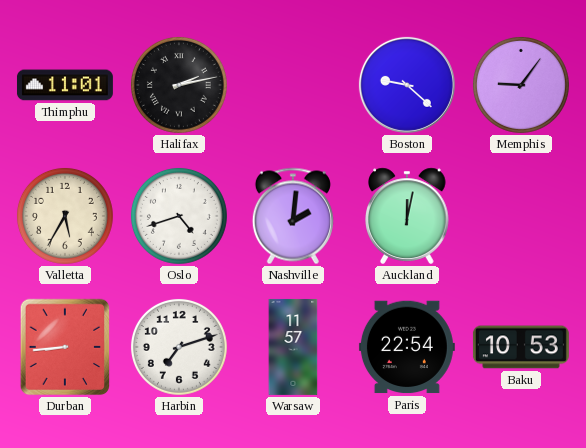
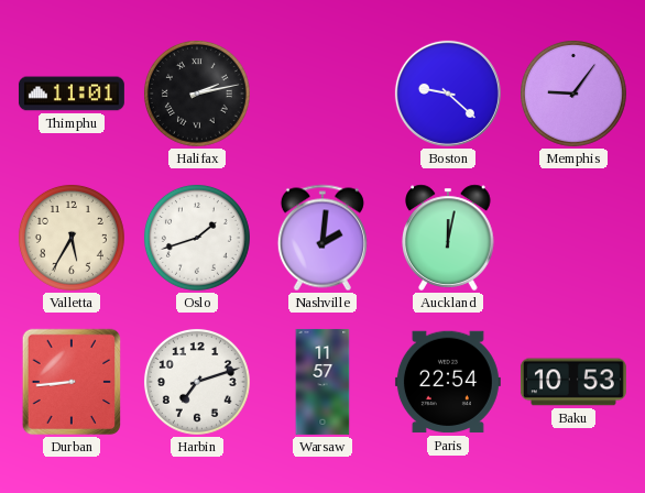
Oslo: 4:42 -> 1:42 (197, 238)
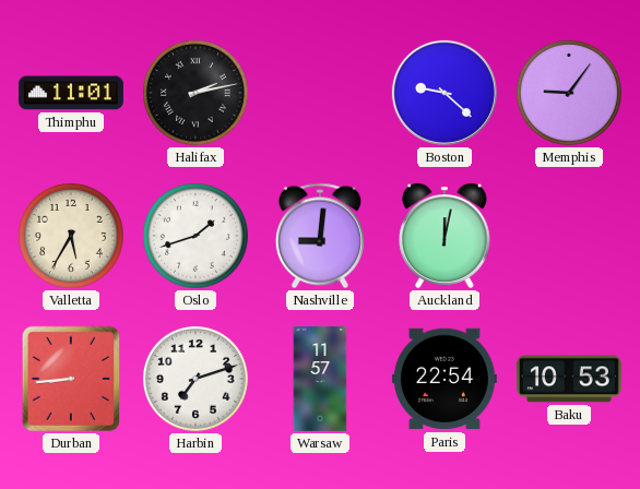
Nashville: 2:01 -> 9:01 (320, 236)
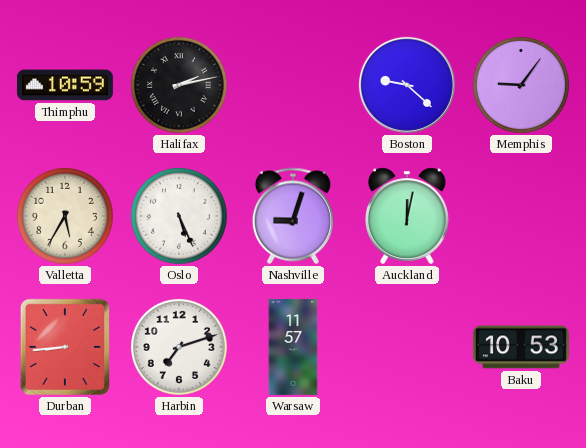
Thimphu: 11:01 -> 10:59 (65, 85)
Oslo: 1:42 -> 5:26 (179, 216)
Nashville: 9:01 -> 9:03 (293, 216)
Paris: 22:54 -> none (445, 379)
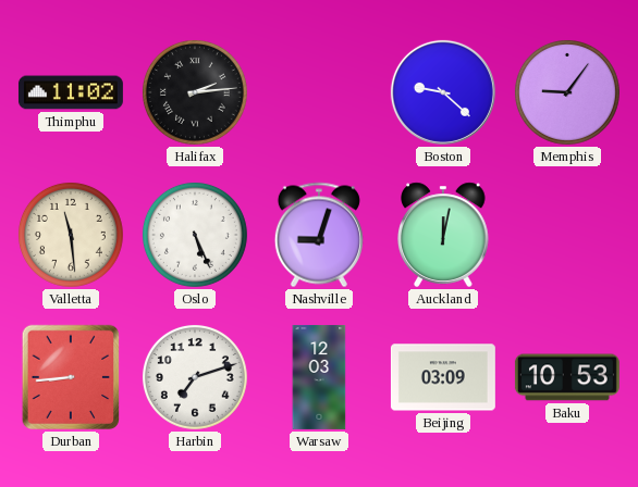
Thimphu: 10:59 -> 11:02 (71, 92)
Halifax: 2:13 -> 2:14 (195, 92)
Valletta: 5:35 -> 11:29 (71, 235)
Warsaw: 11:57 -> 12:03 (319, 377)
Beijing: none -> 03:09 (443, 377)
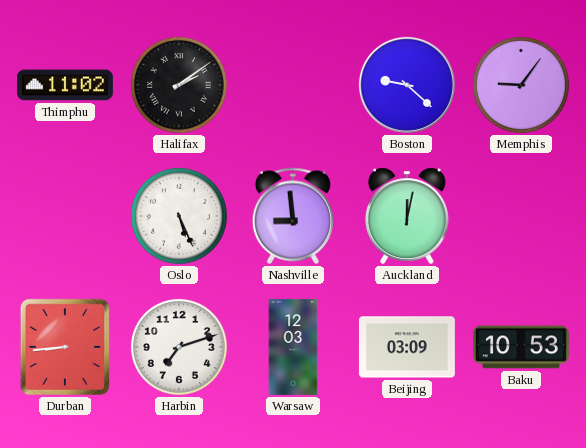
Halifax: 2:14 -> 2:09 (179, 85)
Valletta: 11:29 -> none (71, 235)
Nashville: 9:03 -> 8:59 (293, 216)
